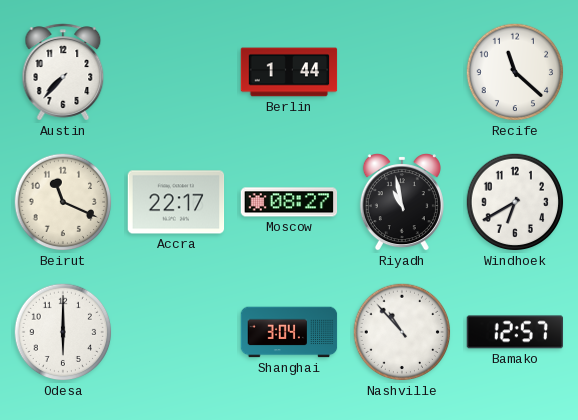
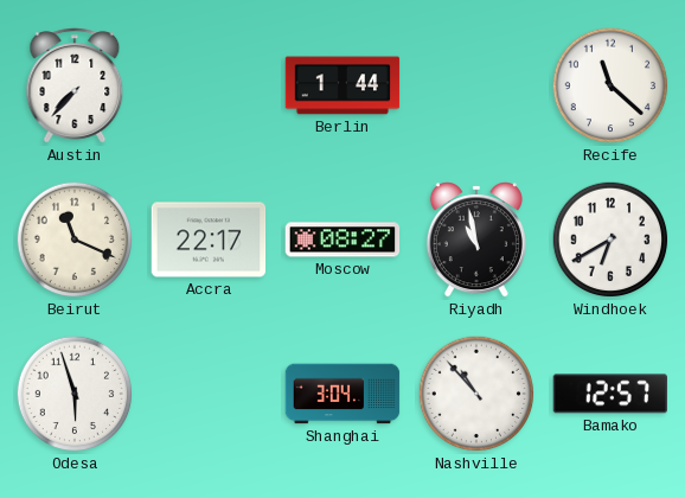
Odesa: 6:00 -> 5:57 (75, 394)
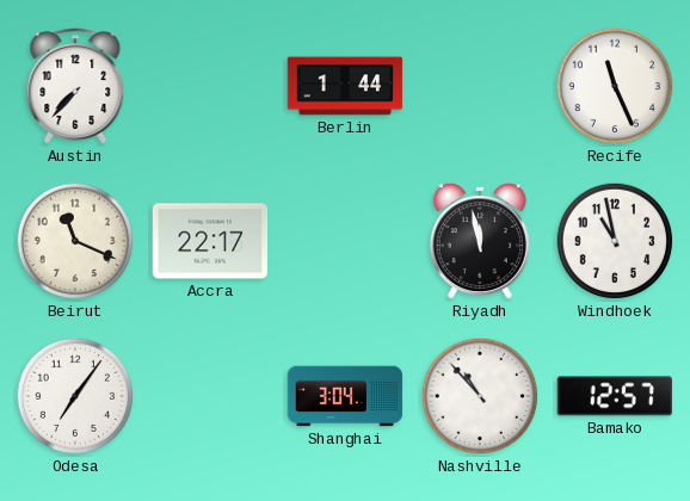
Recife: 11:22 -> 11:26 (615, 86)
Moscow: 08:27 -> none (342, 240)
Riyadh: 10:58 -> 11:58 (480, 241)
Windhoek: 6:40 -> 10:58 (615, 241)
Odesa: 5:57 -> 7:06 (75, 396)
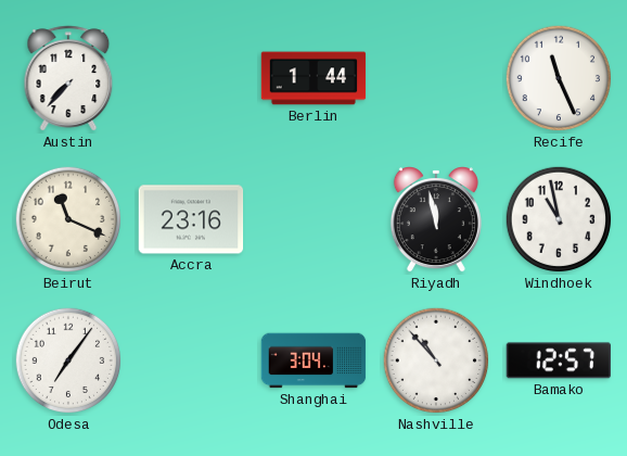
Accra: 22:17 -> 23:16 (191, 219)
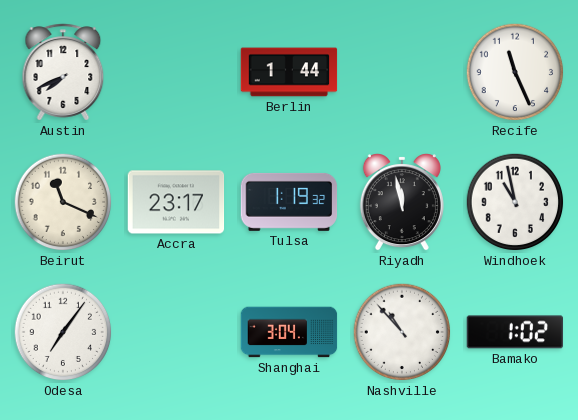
Austin: 7:37 -> 7:41 (63, 72)
Accra: 23:16 -> 23:17 (176, 202)
Tulsa: none -> 1:19 (289, 202)
Bamako: 12:57 -> 1:02 (514, 332)
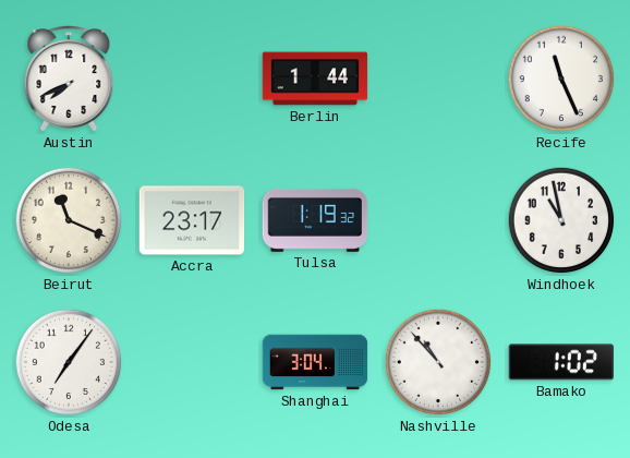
Riyadh: 11:58 -> none (402, 202)
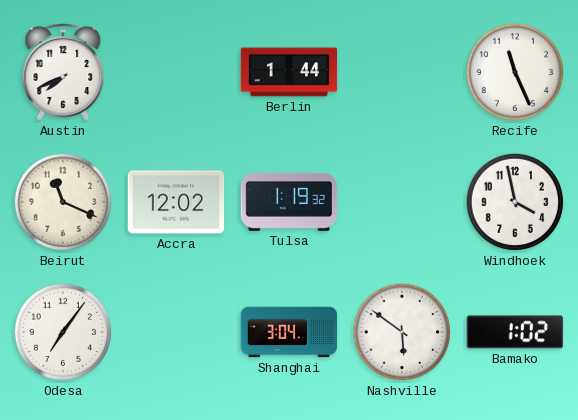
Accra: 23:17 -> 12:02 (176, 202)
Windhoek: 10:58 -> 3:58 (515, 202)
Nashville: 10:53 -> 5:51 (402, 332)
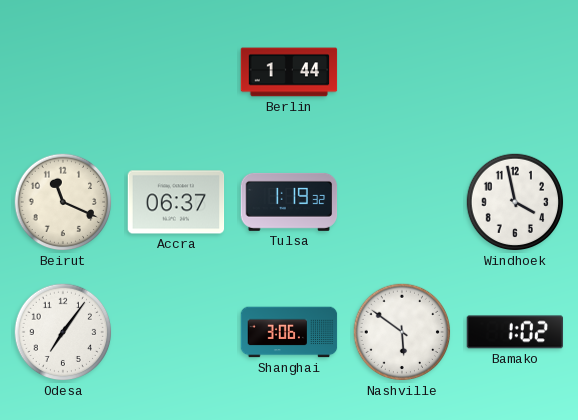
Austin: 7:41 -> none (63, 72)
Recife: 11:26 -> none (515, 72)
Accra: 12:02 -> 06:37 (176, 202)
Shanghai: 3:04 -> 3:06 (289, 332)
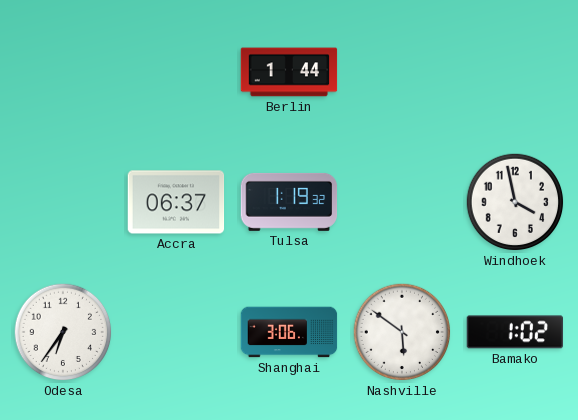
Beirut: 11:19 -> none (63, 202)
Odesa: 7:06 -> 6:36 (63, 332)
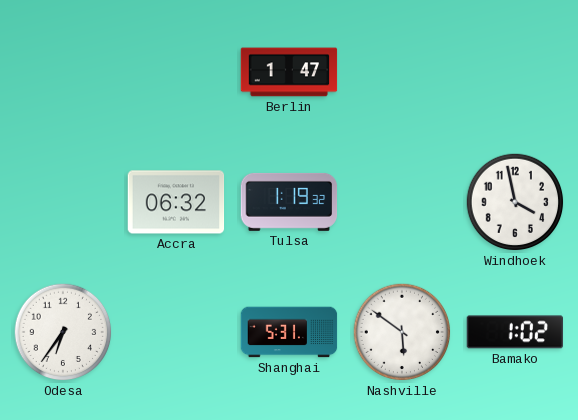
Berlin: 1:44 -> 1:47 (289, 72)
Accra: 06:37 -> 06:32 (176, 202)
Shanghai: 3:06 -> 5:31 (289, 332)
